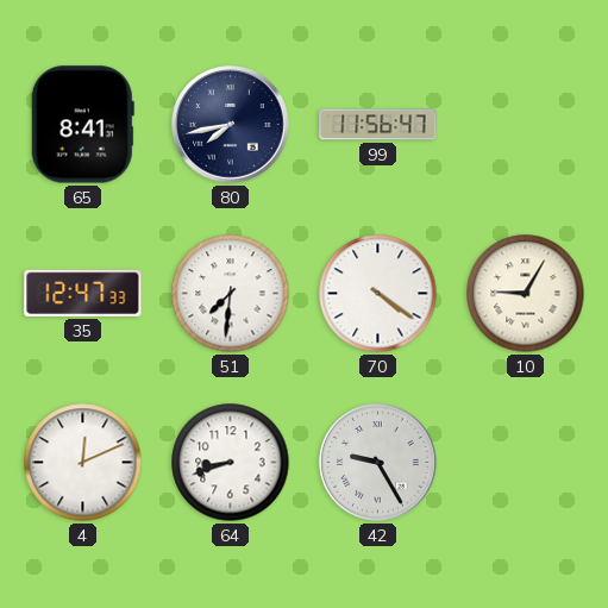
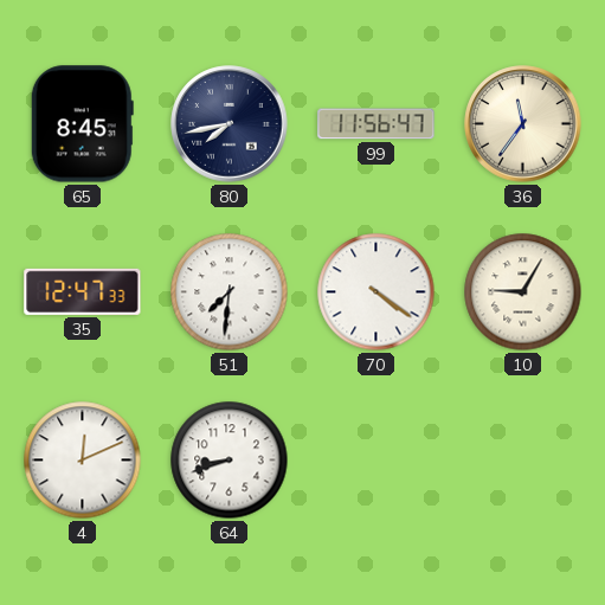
65: 8:41 -> 8:45 (82, 124)
36: none -> 11:36 (523, 124)
42: 9:25 -> none (378, 463)
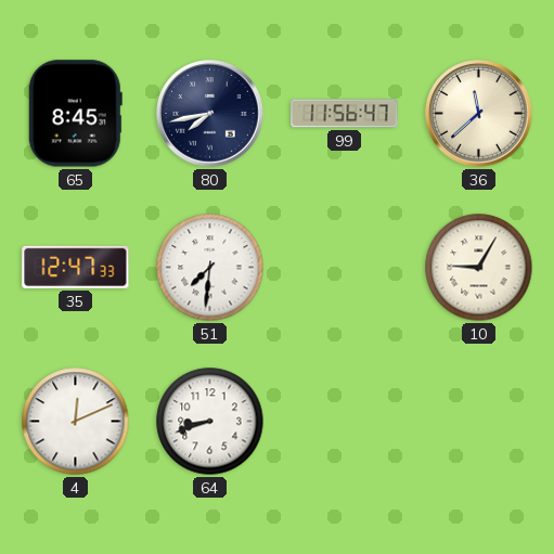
36: 11:36 -> 11:38 (479, 114)
70: 4:21 -> none (376, 292)
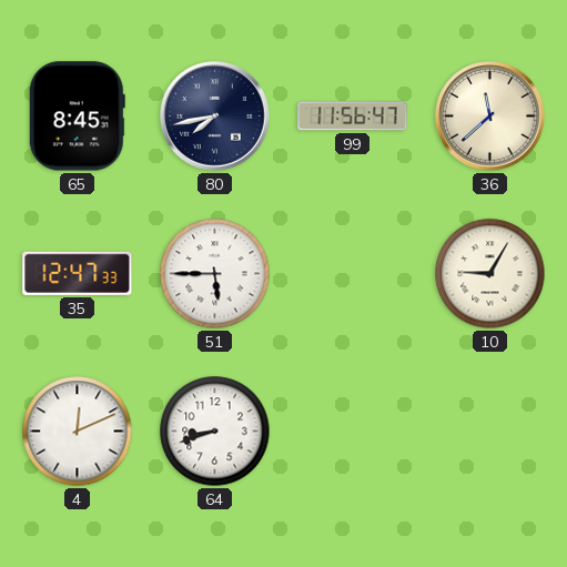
51: 7:31 -> 5:45 (215, 274)
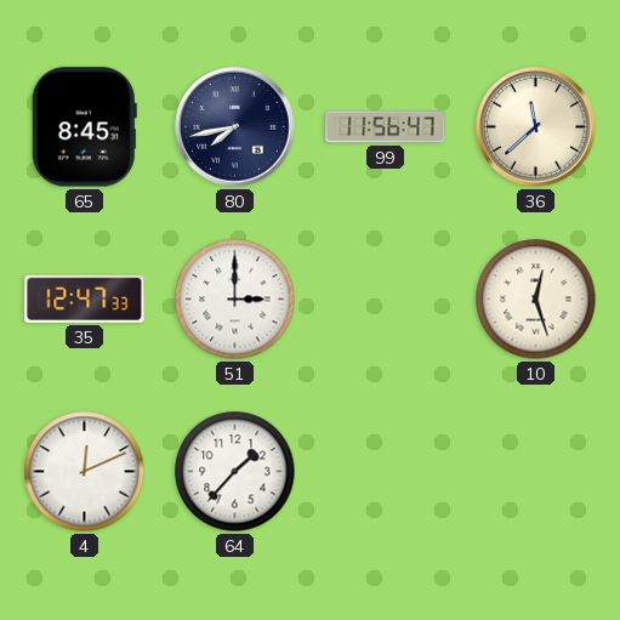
51: 5:45 -> 3:00 (235, 300)
10: 9:05 -> 12:27 (536, 300)
64: 8:42 -> 1:37 (235, 472)
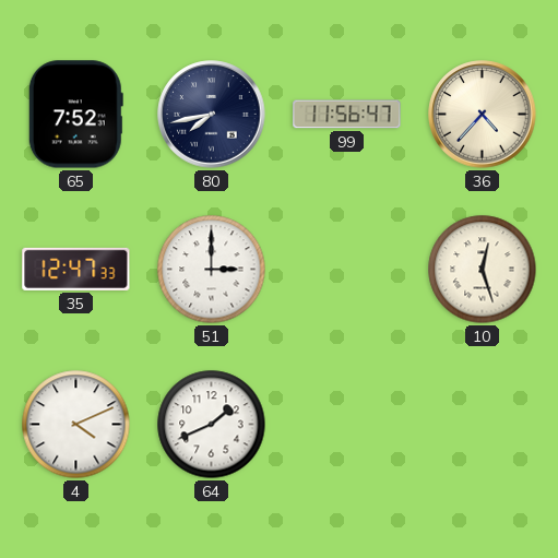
65: 8:45 -> 7:52 (75, 115)
36: 11:38 -> 4:37 (483, 115)
4: 12:11 -> 4:11 (76, 425)
64: 1:37 -> 1:41 (212, 425)
